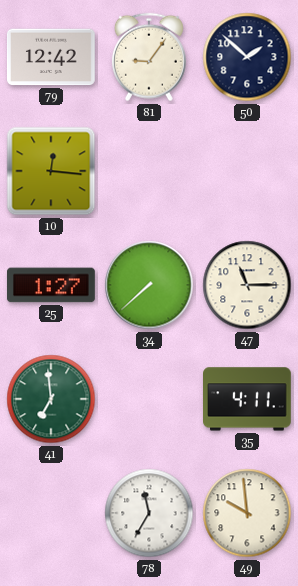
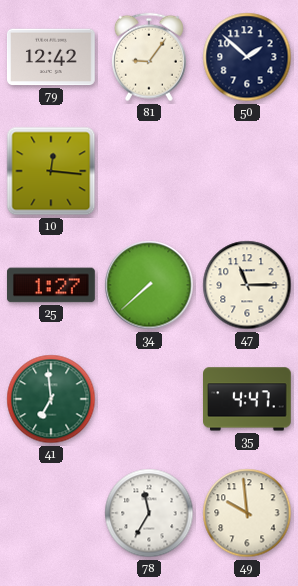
35: 4:11 -> 4:47 (248, 399)
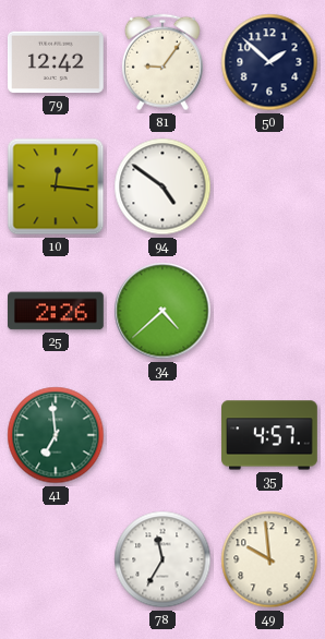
94: none -> 4:51 (162, 186)
25: 1:27 -> 2:26 (57, 311)
34: 7:38 -> 4:38 (162, 311)
47: 11:15 -> none (247, 285)
35: 4:47 -> 4:57 (270, 435)
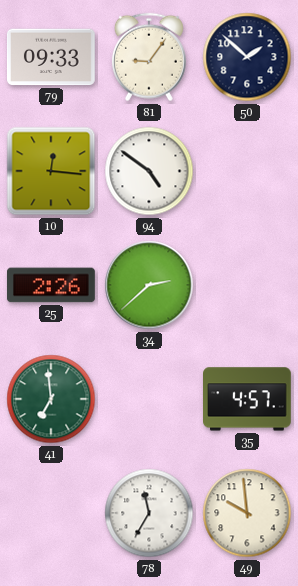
79: 12:42 -> 09:33 (51, 57)
34: 4:38 -> 2:38 (149, 285)
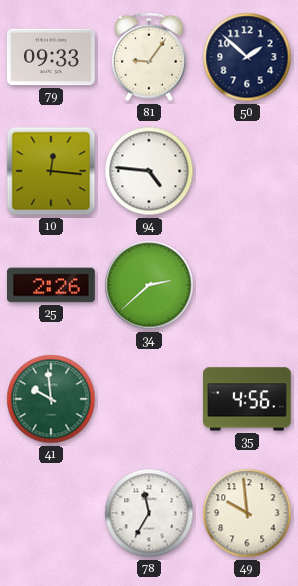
94: 4:51 -> 4:46 (149, 171)
41: 6:59 -> 9:59 (51, 399)
35: 4:57 -> 4:56 (248, 399)
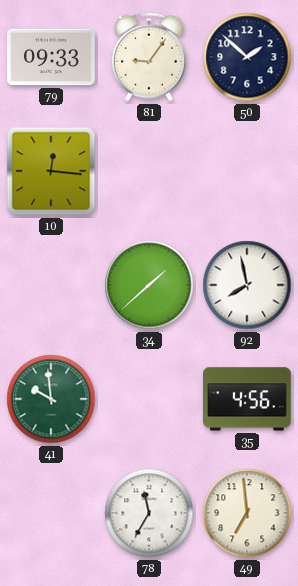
94: 4:46 -> none (149, 171)
25: 2:26 -> none (52, 285)
34: 2:38 -> 1:38 (149, 285)
92: none -> 7:58 (247, 285)
49: 9:59 -> 6:59 (247, 513)
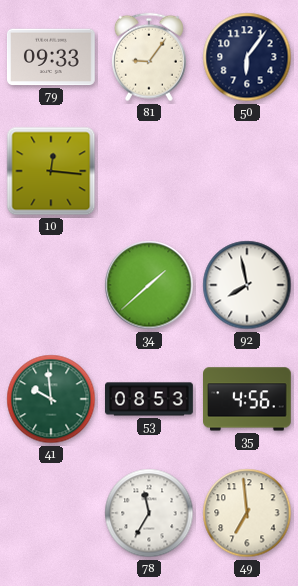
50: 1:52 -> 6:06 (247, 57)
53: none -> 08:53 (149, 399)
